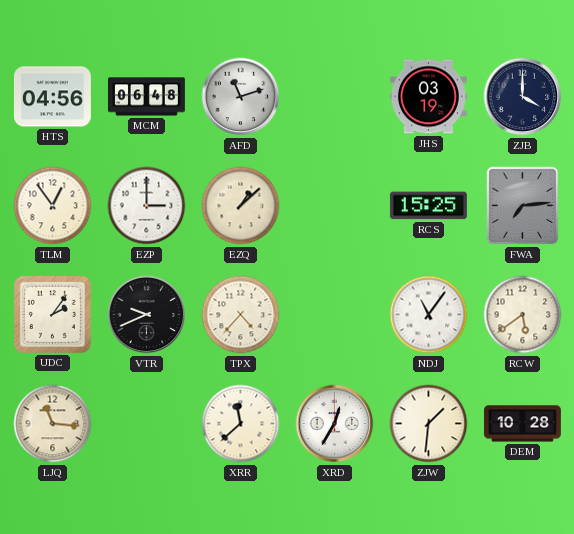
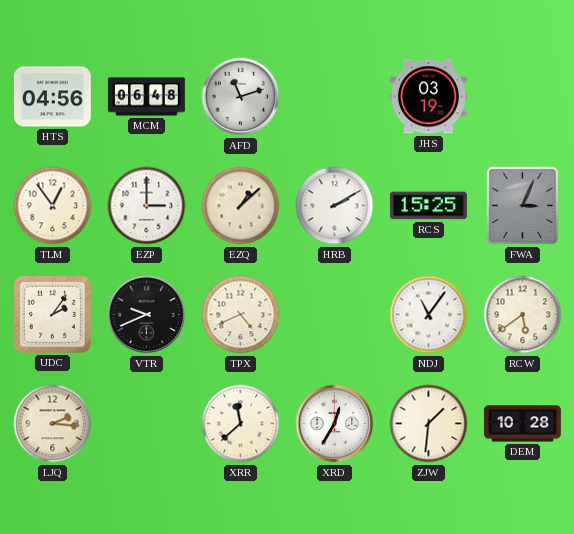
ZJB: 4:00 -> none (523, 97)
HRB: none -> 2:10 (335, 206)
FWA: 7:14 -> 3:04 (523, 206)
TPX: 4:37 -> 4:41 (241, 315)
LJQ: 11:16 -> 2:16 (53, 424)
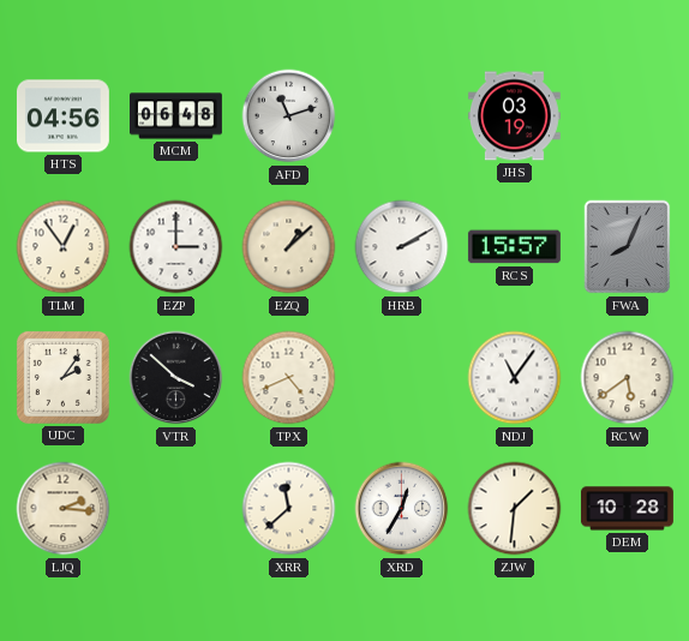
RCS: 15:25 -> 15:57 (514, 247)
FWA: 3:04 -> 8:04 (628, 247)
VTR: 9:41 -> 3:52 (176, 378)
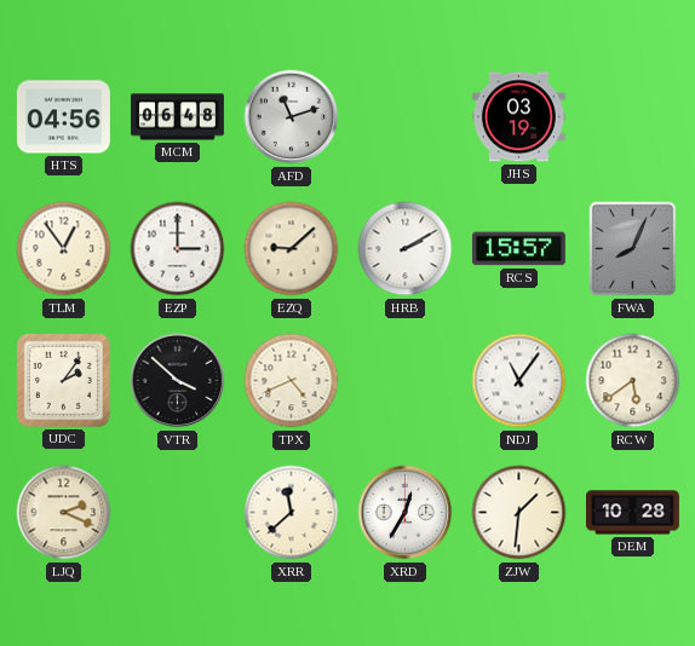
EZQ: 1:08 -> 9:08 (292, 249)
LJQ: 2:16 -> 2:19 (64, 513)
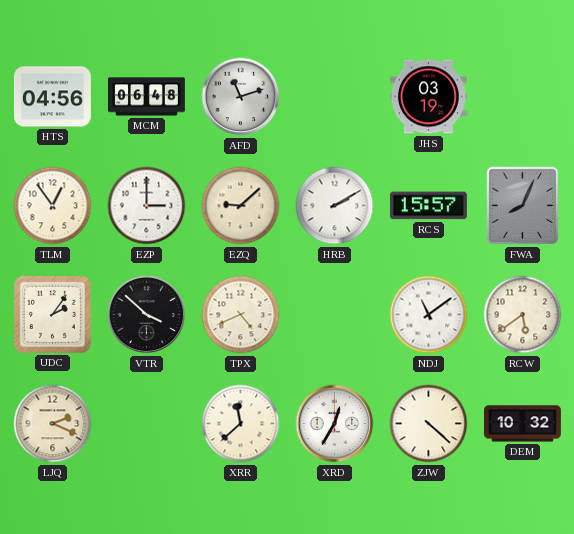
NDJ: 11:06 -> 11:09 (429, 315)
ZJW: 1:31 -> 4:22 (429, 424)
DEM: 10:28 -> 10:32 (522, 424)
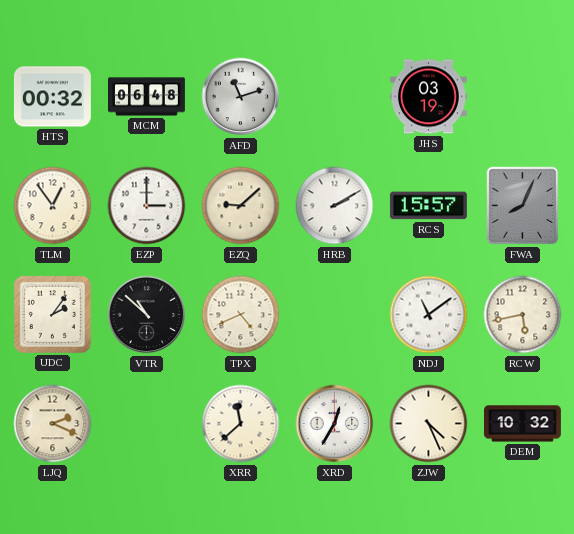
HTS: 04:56 -> 00:32 (52, 97)
VTR: 3:52 -> 10:52 (147, 315)
RCW: 5:39 -> 5:43 (523, 315)
ZJW: 4:22 -> 4:26 (429, 424)
